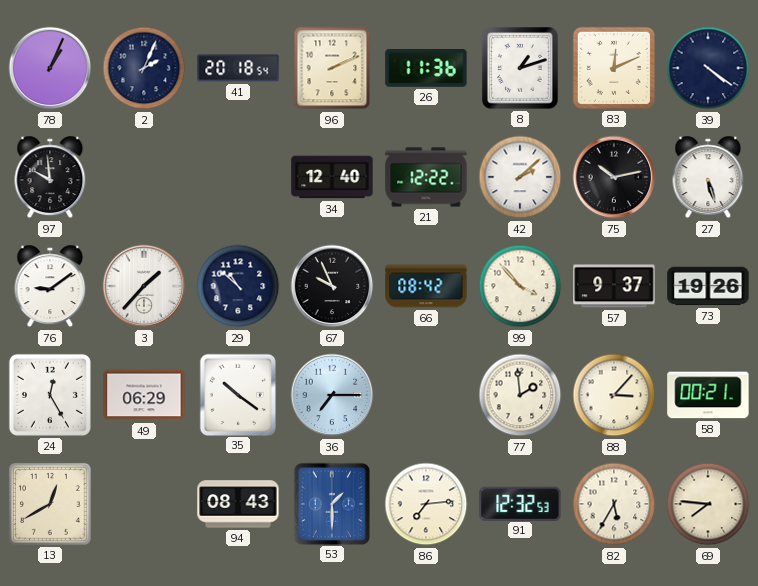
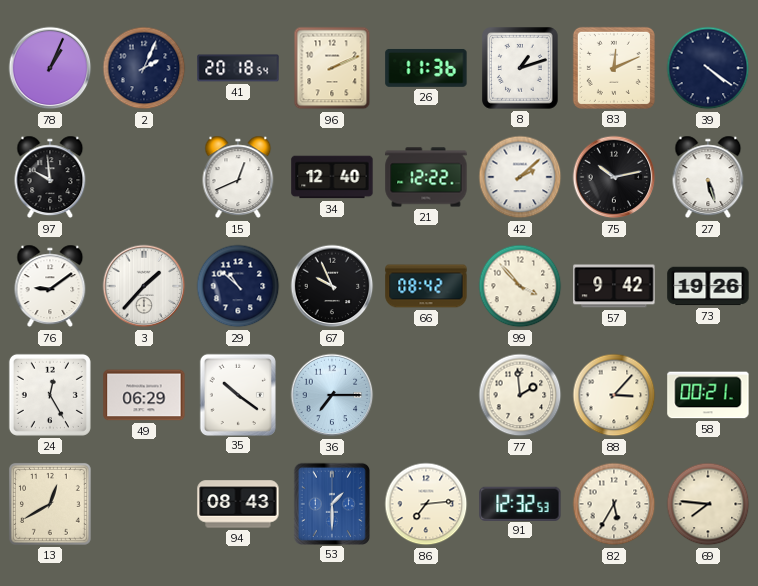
15: none -> 12:41 (238, 177)
57: 9:37 -> 9:42 (614, 286)
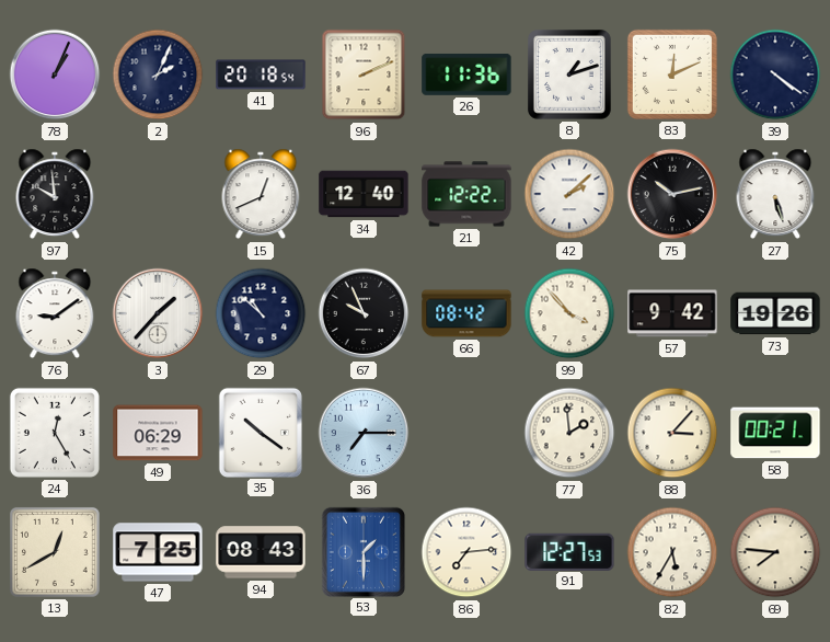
47: none -> 7:25 (158, 552)
91: 12:32 -> 12:27 (569, 551)
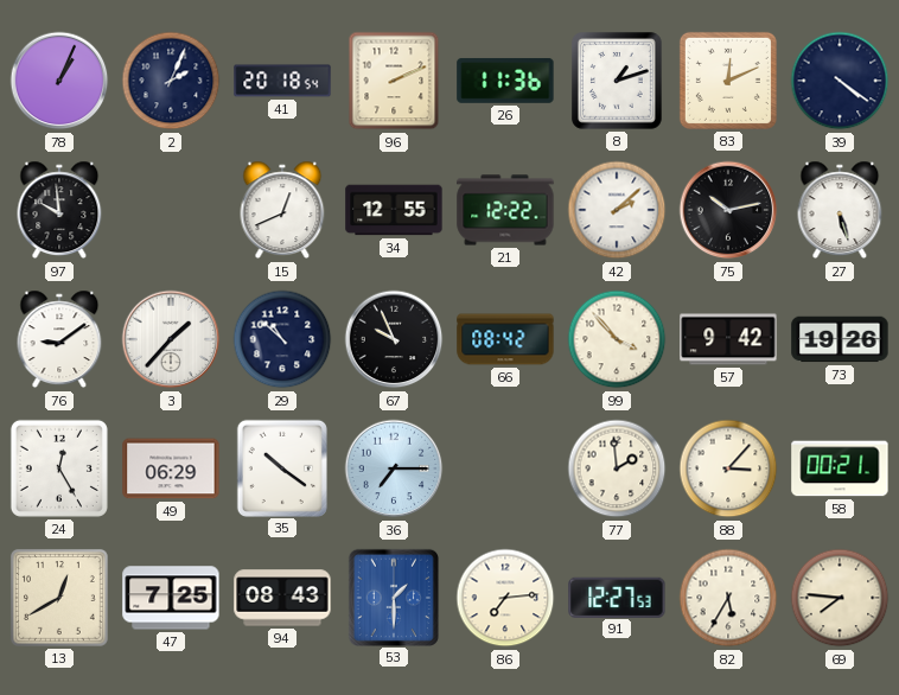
34: 12:40 -> 12:55 (394, 210)
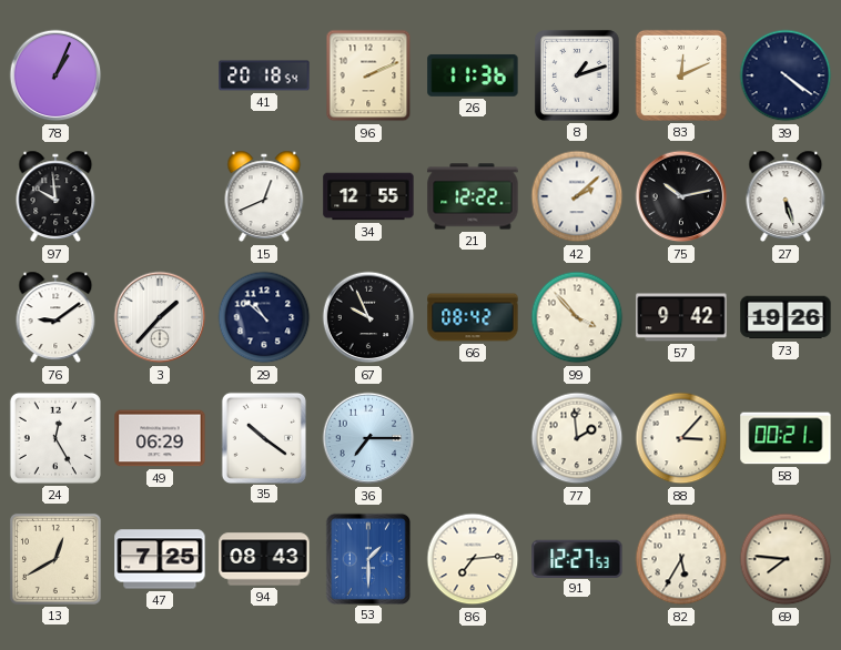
2: 2:04 -> none (171, 81)
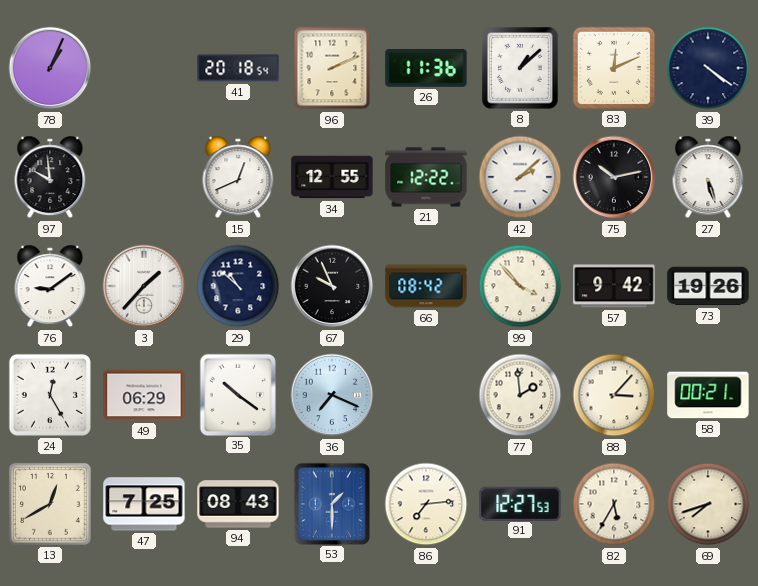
8: 1:12 -> 1:08 (521, 69)
36: 7:15 -> 7:19 (332, 395)
69: 7:46 -> 7:42 (708, 504)
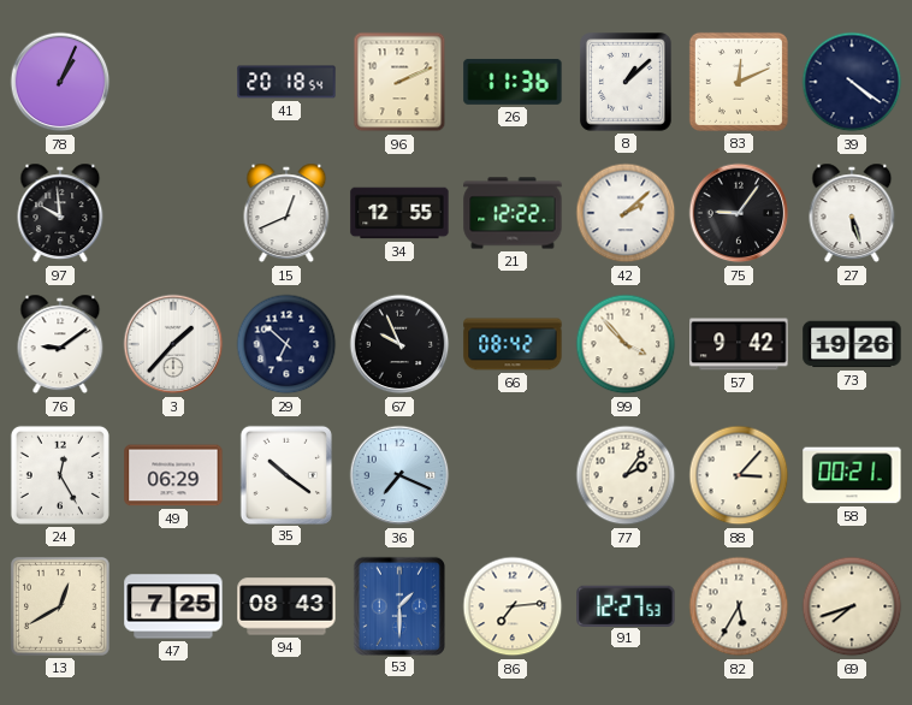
75: 10:13 -> 9:06 (739, 213)
29: 10:52 -> 6:52 (286, 344)
77: 1:59 -> 2:06 (626, 475)
